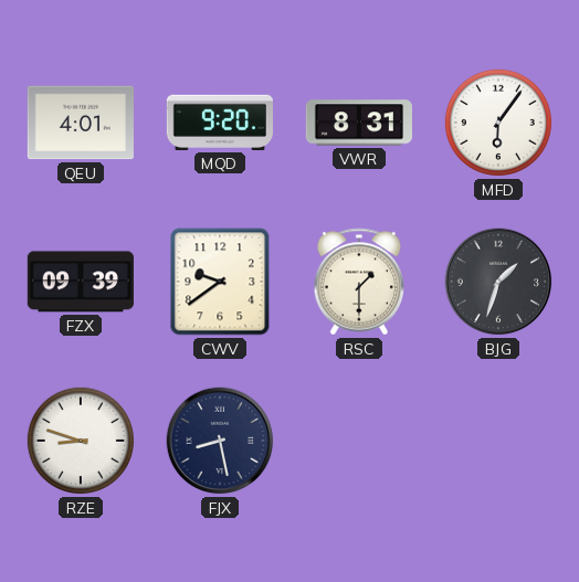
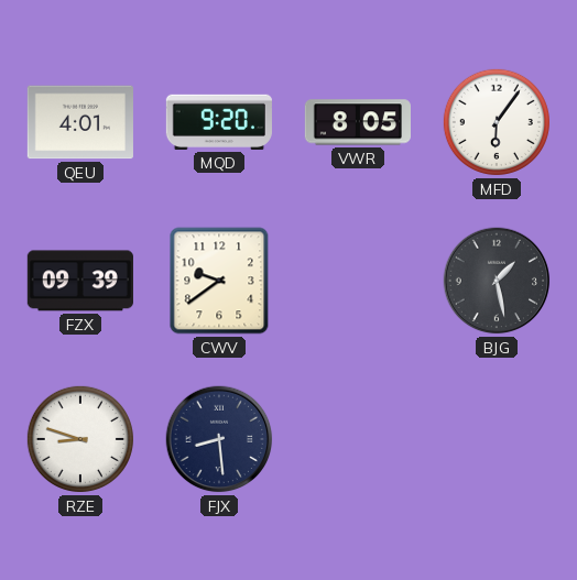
VWR: 8:31 -> 8:05 (358, 122)
RSC: 1:30 -> none (359, 282)
BJG: 1:33 -> 1:28 (497, 281)
FJX: 8:28 -> 8:29 (219, 439)
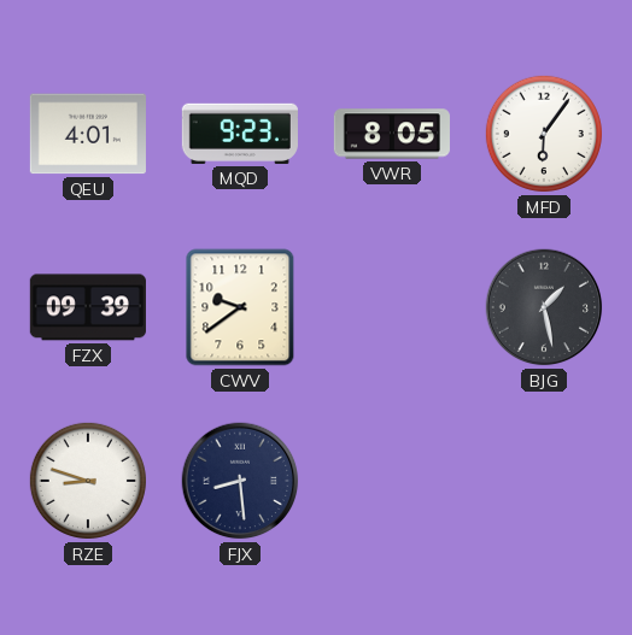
MQD: 9:20 -> 9:23 (240, 134)
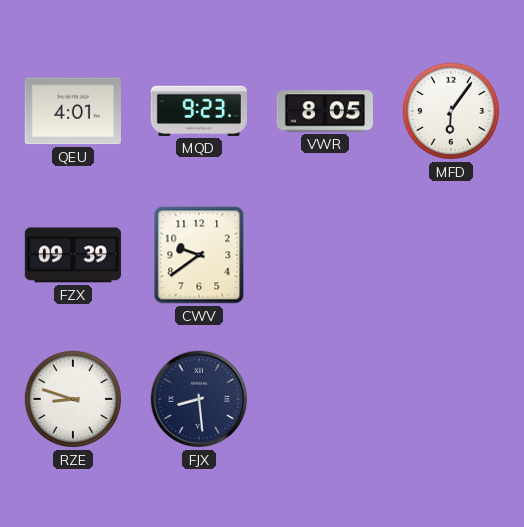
BJG: 1:28 -> none (544, 307)
